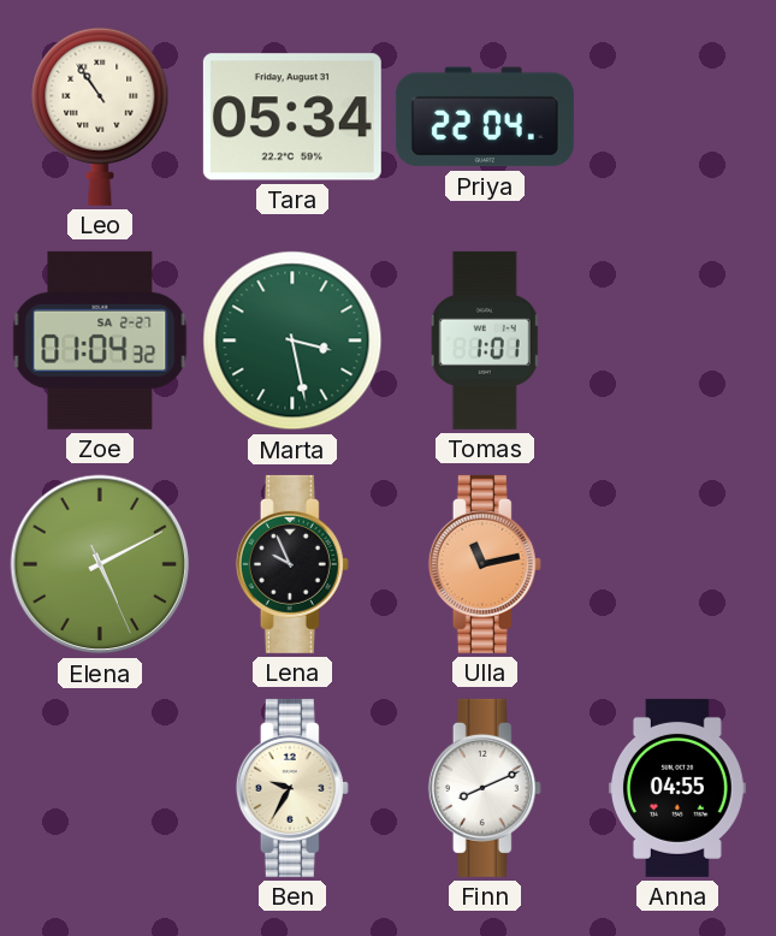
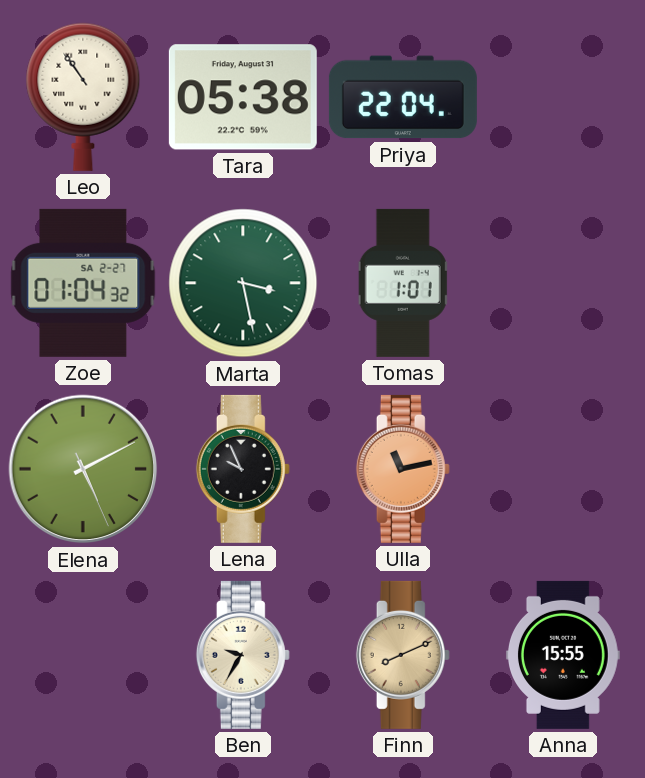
Tara: 05:34 -> 05:38 (243, 97)
Finn dial: white -> champagne (403, 655)
Anna: 04:55 -> 15:55 (563, 655)
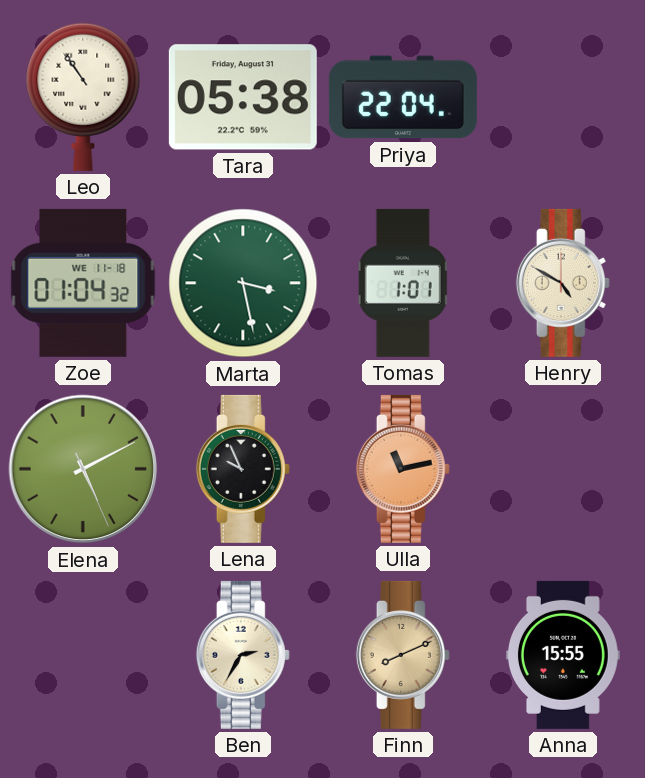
Zoe date: SA 2-27 -> WE 11-18 (83, 283)
Henry: none -> 4:50 (563, 283)
Ben: 9:35 -> 2:35 (243, 655)
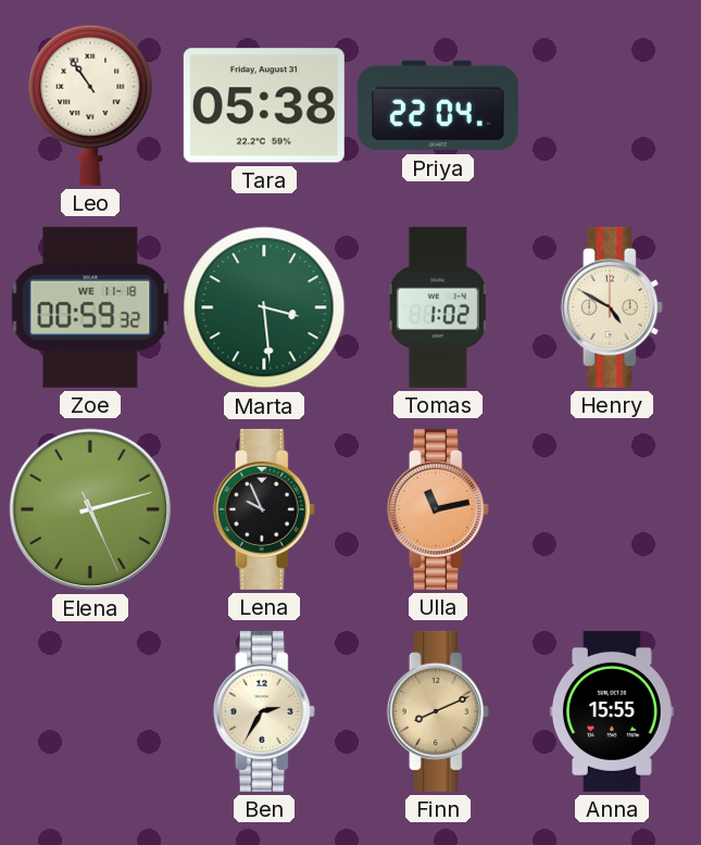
Zoe: 01:04 -> 00:59 (90, 307)
Marta: 3:28 -> 3:29 (264, 307)
Tomas: 1:01 -> 1:02 (438, 307)
Elena: 5:10 -> 5:12 (90, 509)
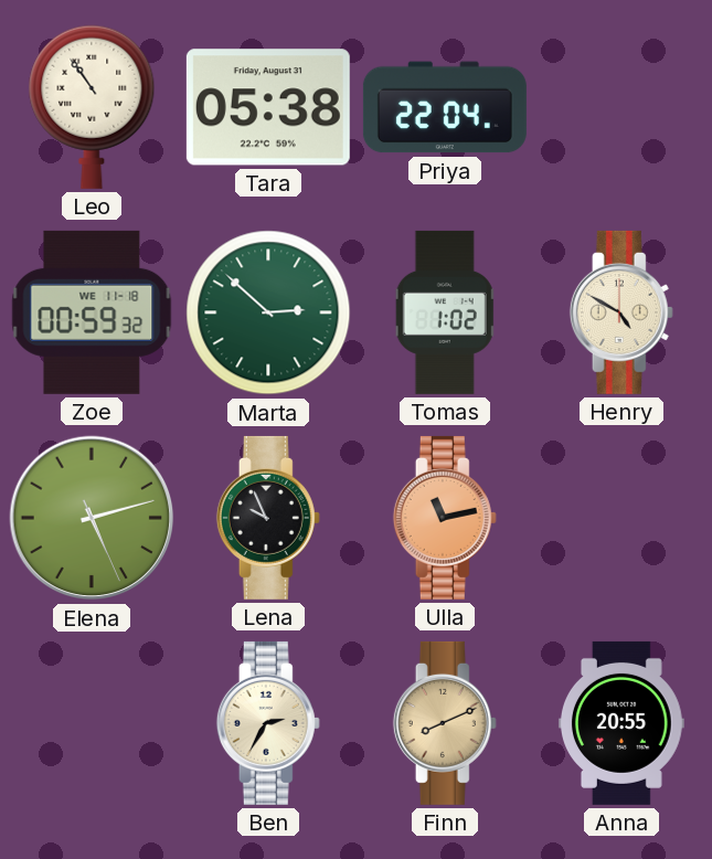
Marta: 3:29 -> 2:52 (268, 312)
Anna: 15:55 -> 20:55 (621, 723)
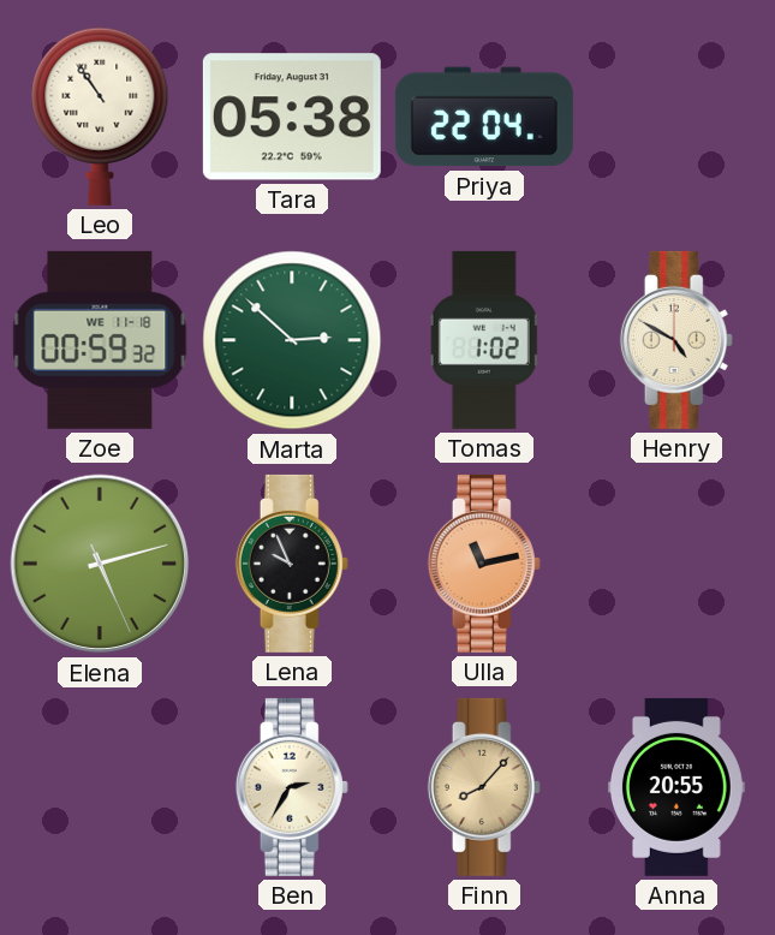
Finn: 8:11 -> 8:07 (484, 787)
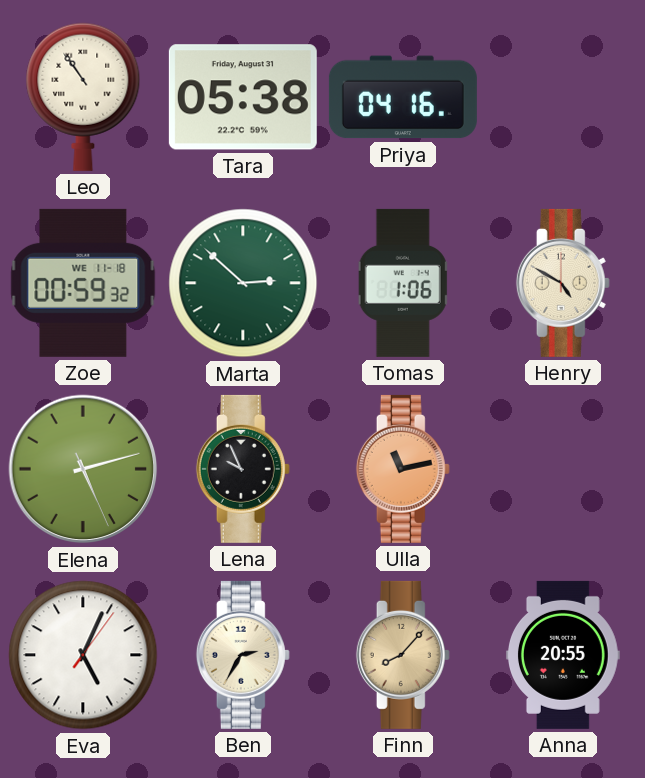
Priya: 22:04 -> 04:16 (403, 97)
Tomas: 1:02 -> 1:06 (403, 283)
Eva: none -> 5:04 (83, 655)
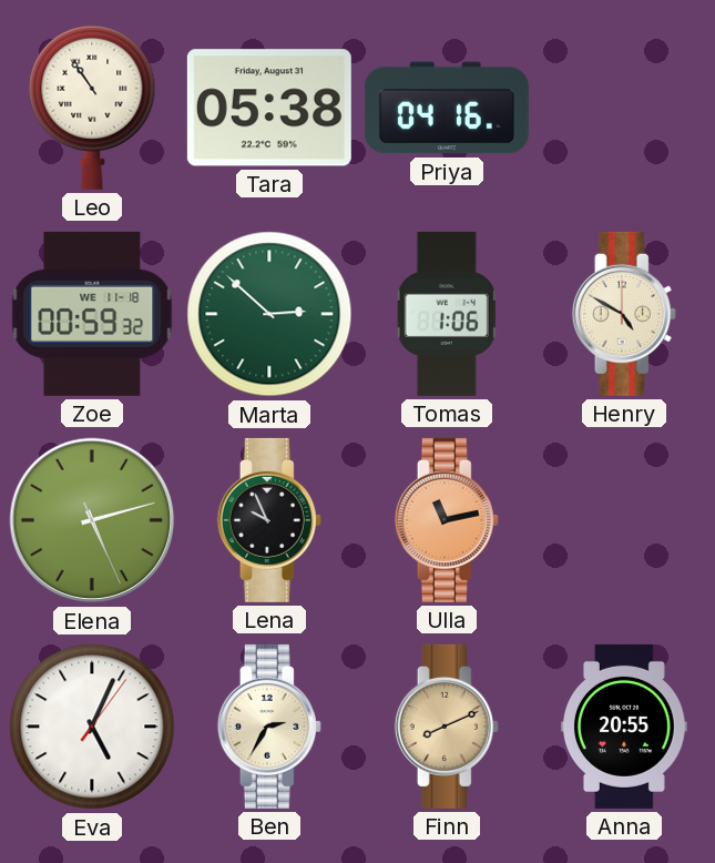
Finn: 8:07 -> 8:11 (447, 727)
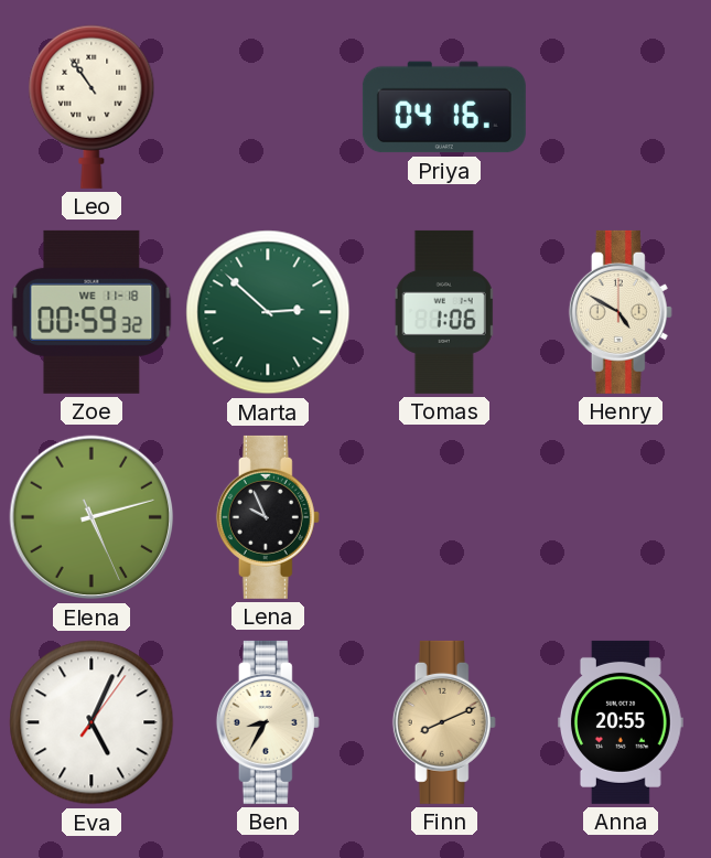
Tara: 05:38 -> none (269, 108)
Ulla: 11:13 -> none (447, 520)
Ben: 2:35 -> 8:35 (268, 722)
